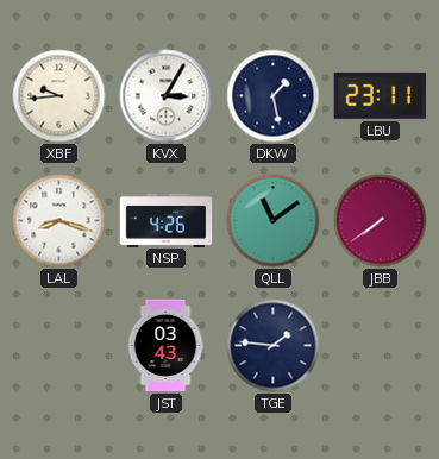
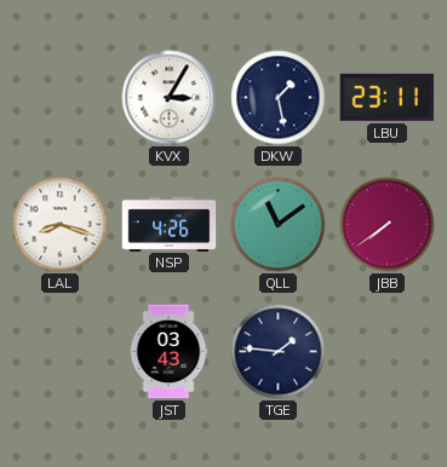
XBF: 9:44 -> none (59, 96)
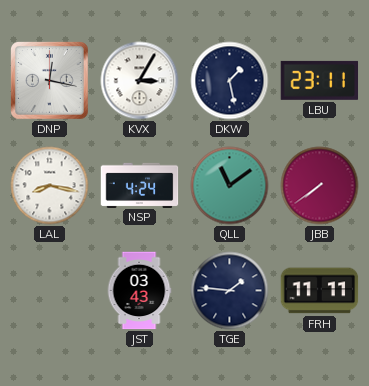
DNP: none -> 12:17 (50, 81)
LAL: 8:18 -> 8:17 (50, 186)
NSP: 4:26 -> 4:24 (140, 185)
FRH: none -> 11:11 (320, 291)
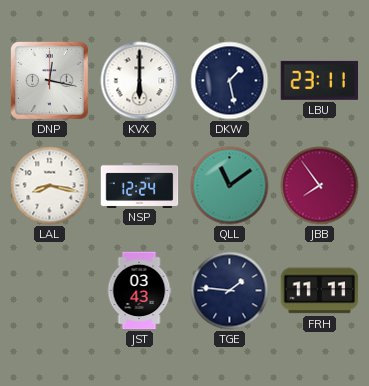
KVX: 3:05 -> 6:00 (140, 81)
NSP: 4:24 -> 12:24 (140, 185)
JBB: 7:39 -> 7:54 (320, 186)
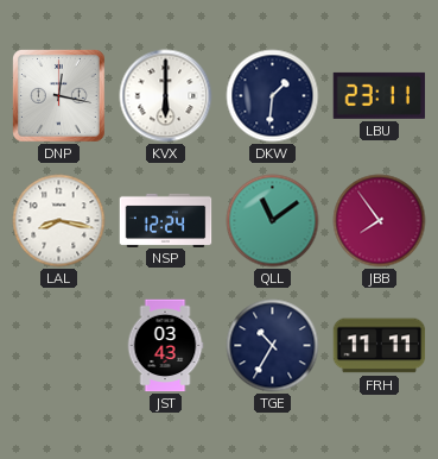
DKW: 1:28 -> 1:31 (273, 96)
TGE: 1:46 -> 10:35 (273, 346)
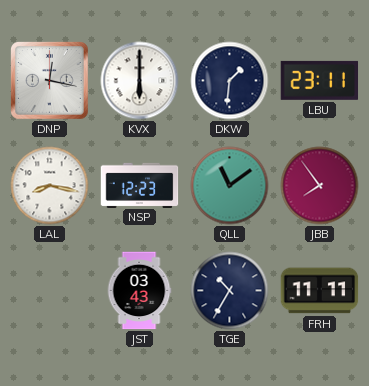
NSP: 12:24 -> 12:23 (140, 185)
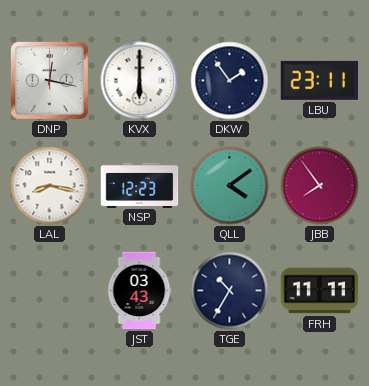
DKW: 1:31 -> 1:54 (230, 81)
QLL: 11:09 -> 4:09 (230, 186)
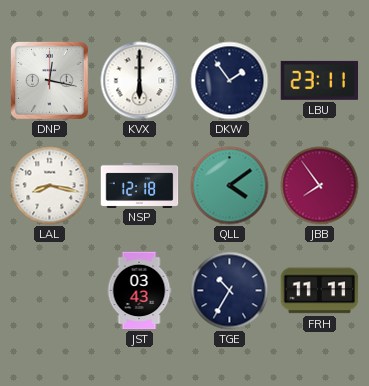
NSP: 12:23 -> 12:18 (140, 185)
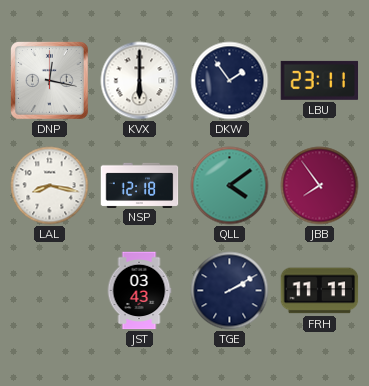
TGE: 10:35 -> 2:10 (230, 291)
